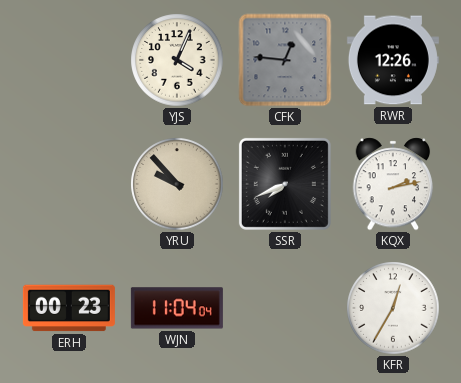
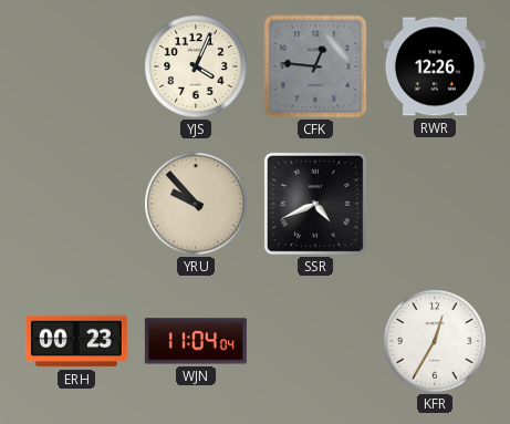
SSR: 7:41 -> 4:41 (315, 204)
KQX: 2:13 -> none (393, 184)
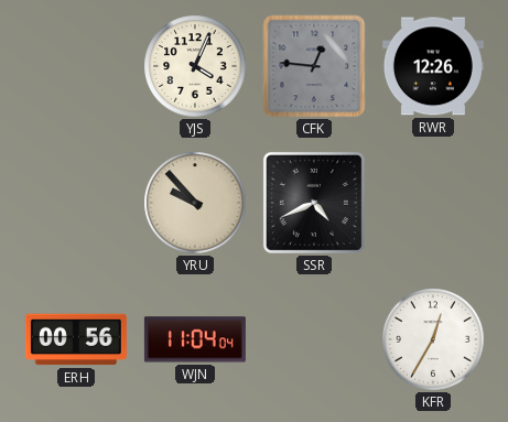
ERH: 00:23 -> 00:56 (76, 339)
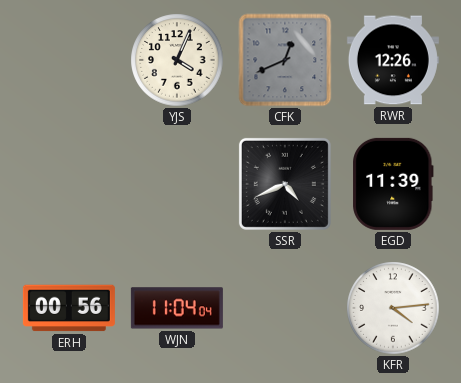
CFK: 12:46 -> 12:41 (285, 60)
YRU: 9:53 -> none (195, 203)
EGD: none -> 11:39 (393, 184)
KFR: 12:35 -> 4:14 (393, 308)
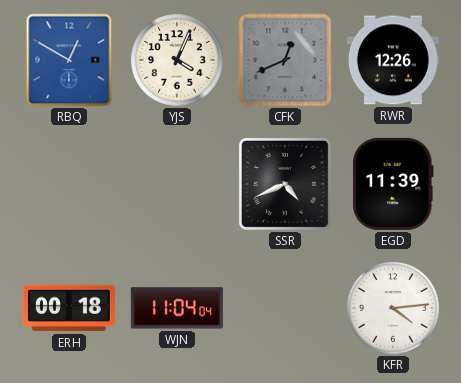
RBQ: none -> 12:50 (69, 60)
ERH: 00:56 -> 00:18 (69, 308)
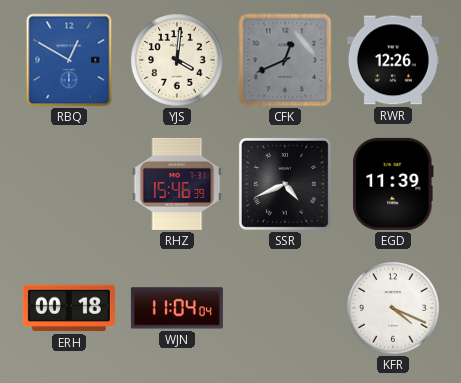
YJS: 4:04 -> 4:01 (177, 60)
RHZ: none -> 15:46 (177, 184)
KFR: 4:14 -> 4:19 (393, 308)
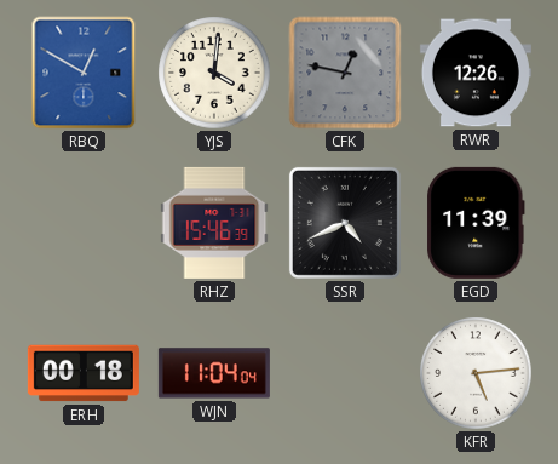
CFK: 12:41 -> 12:47 (345, 73)
KFR: 4:19 -> 5:14 (476, 373)
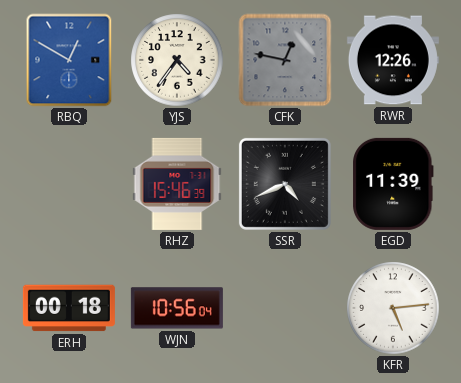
YJS: 4:01 -> 4:36 (177, 60)
WJN: 11:04 -> 10:56 (177, 308)
